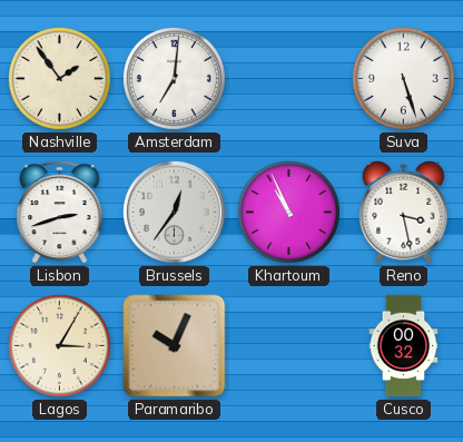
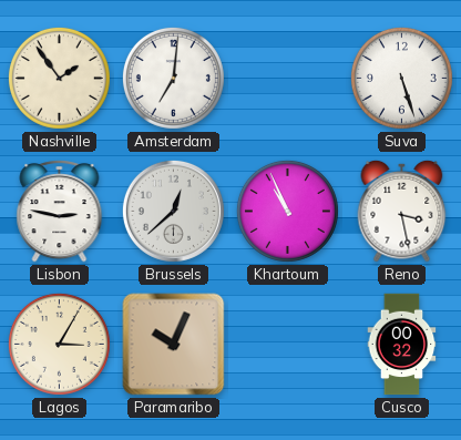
Lisbon: 2:42 -> 2:47 (60, 212)
Brussels: 12:36 -> 12:38 (173, 211)
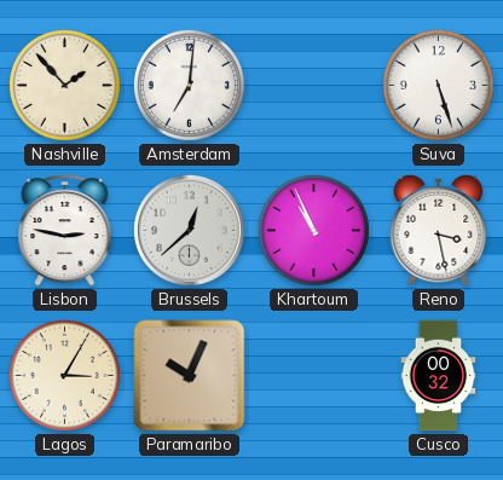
Nashville: 1:54 -> 1:53 (64, 85)
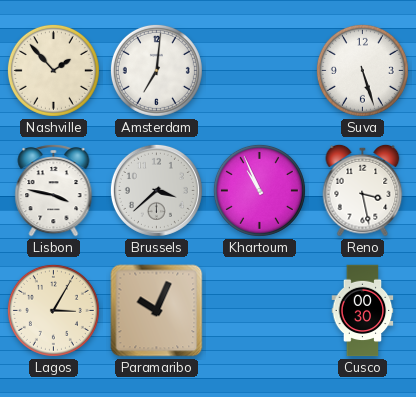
Lisbon: 2:47 -> 3:47 (54, 191)
Brussels: 12:38 -> 3:38 (156, 190)
Cusco: 00:32 -> 00:30 (363, 311)
